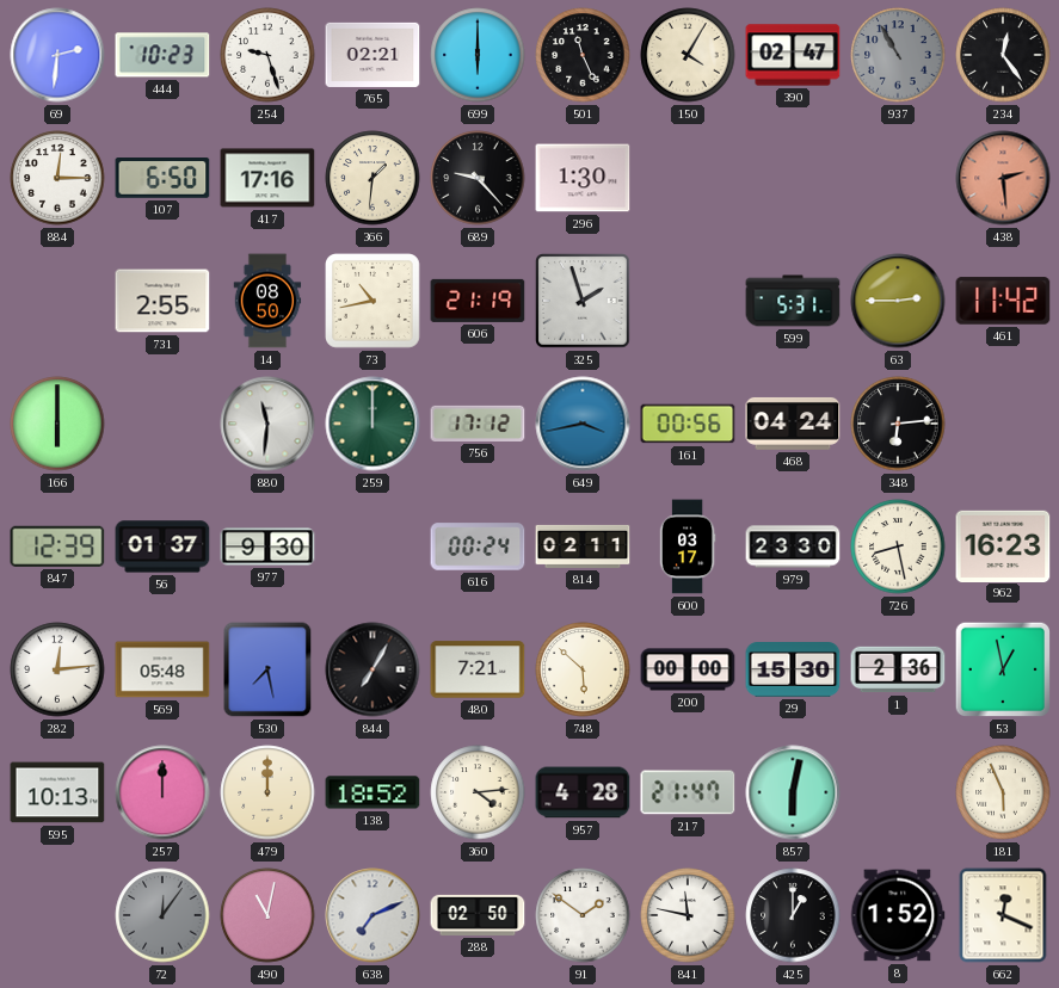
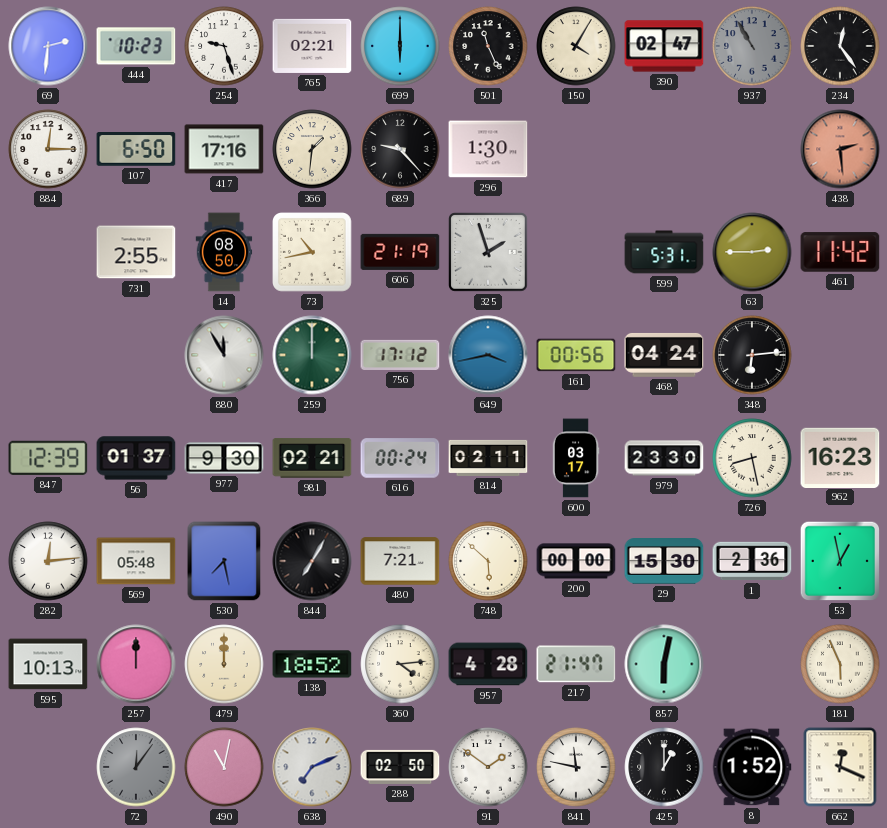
166: 6:00 -> none (57, 424)
880: 11:31 -> 11:55 (224, 355)
981: none -> 02:21 (312, 458)
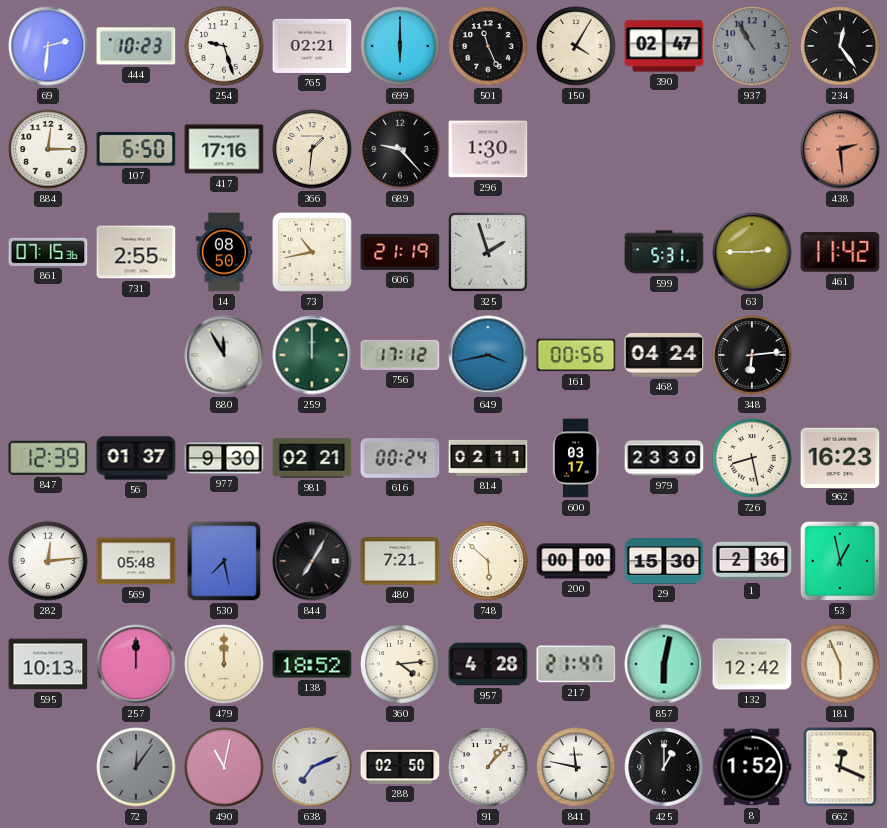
861: none -> 07:15 (48, 252)
132: none -> 12:42 (752, 664)
91: 1:51 -> 1:07 (488, 767)
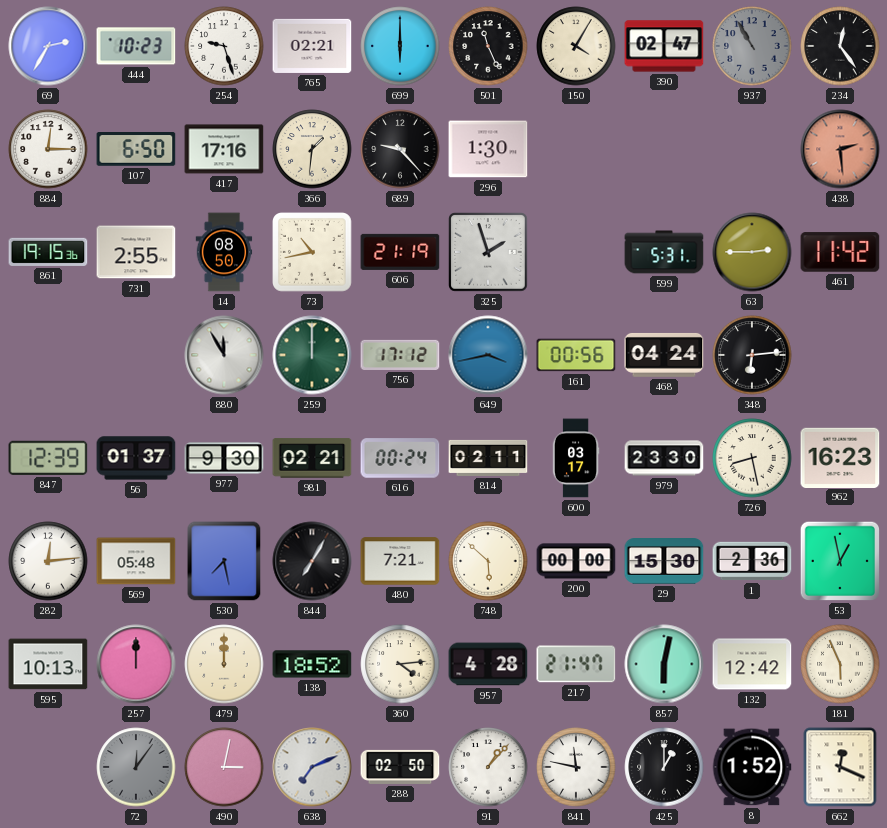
69: 2:31 -> 2:35 (48, 46)
861: 07:15 -> 19:15 (48, 252)
490: 11:02 -> 3:02 (224, 767)
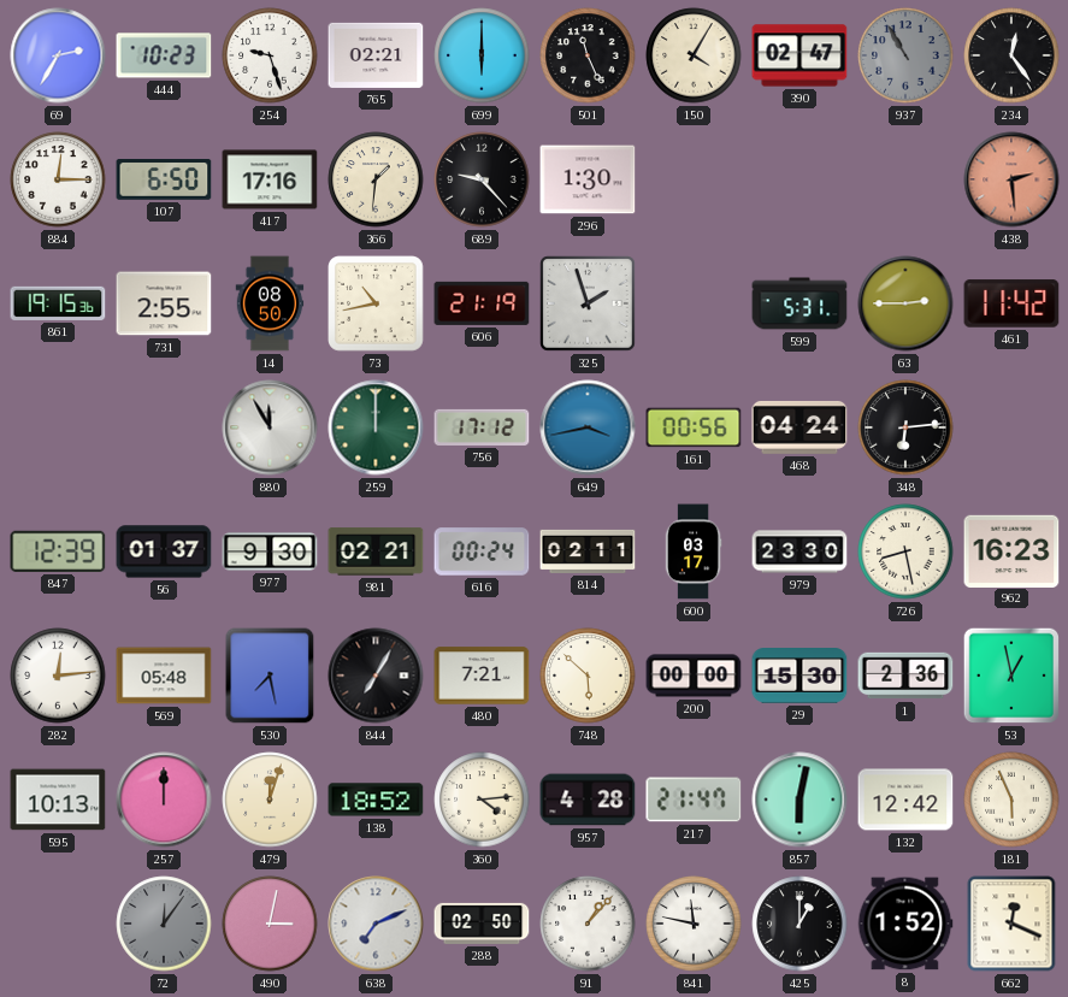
479: 12:00 -> 12:03 (270, 800)
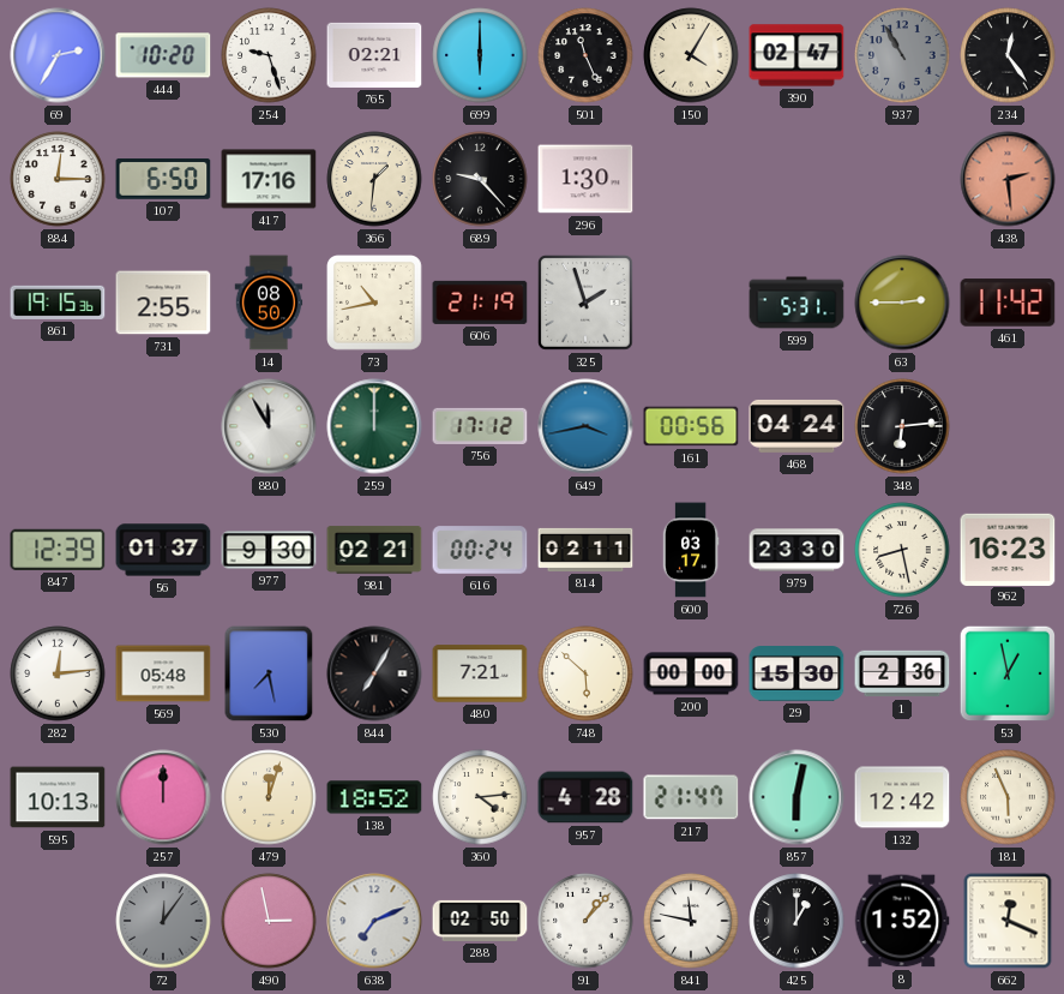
444: 10:23 -> 10:20 (163, 55)
490: 3:02 -> 2:58 (269, 921)
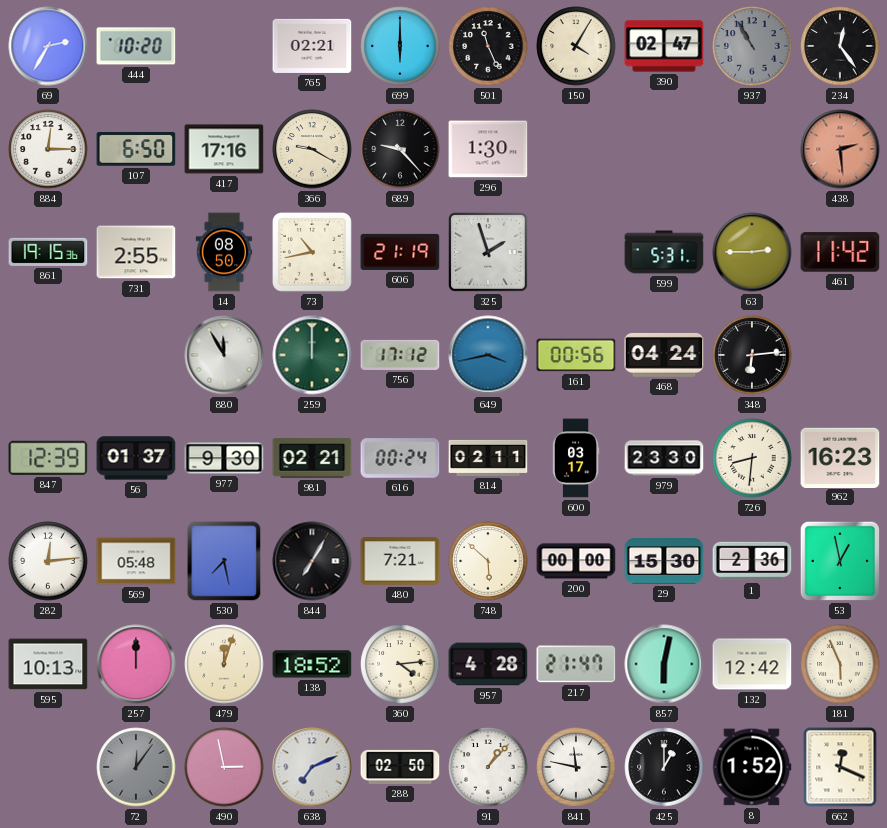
254: 9:27 -> none (269, 55)
366: 1:31 -> 9:20 (312, 149)
726: 8:28 -> 8:31 (752, 458)
